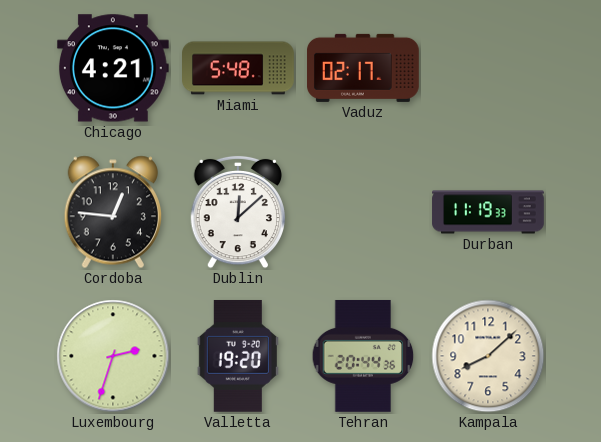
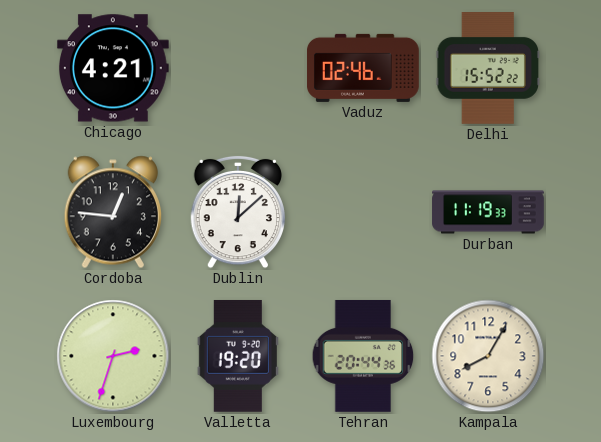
Miami: 5:48 -> none (239, 68)
Vaduz: 02:17 -> 02:46 (364, 68)
Delhi: none -> 15:52 (487, 69)
Kampala: 8:08 -> 8:05 (488, 356)
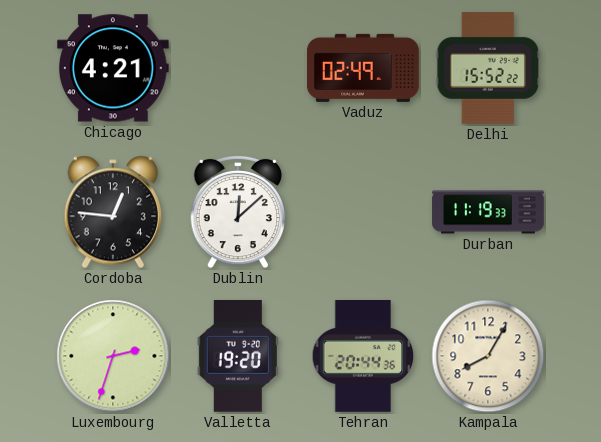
Vaduz: 02:46 -> 02:49 (364, 68)
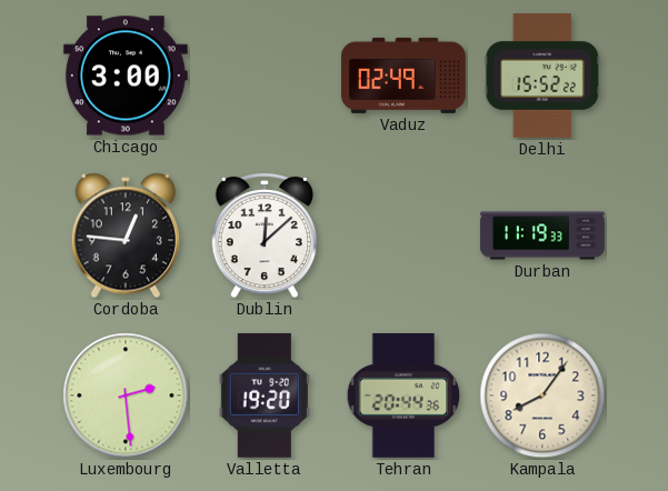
Chicago: 4:21 -> 3:00 (126, 76)
Luxembourg: 2:33 -> 2:29 (126, 395)
Kampala: 8:05 -> 8:06 (542, 395)
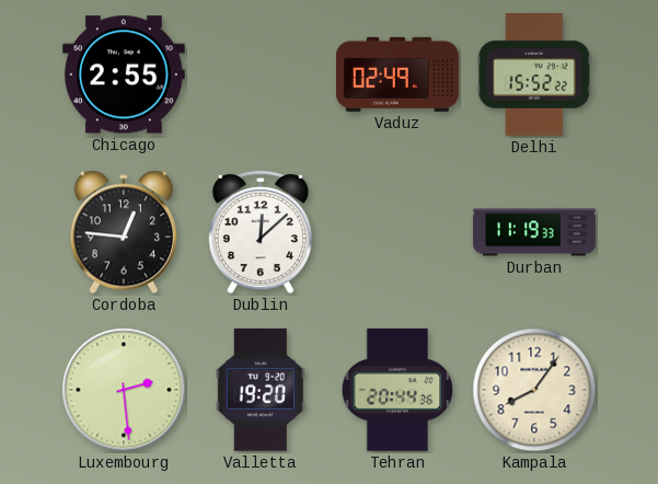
Chicago: 3:00 -> 2:55 (124, 74)
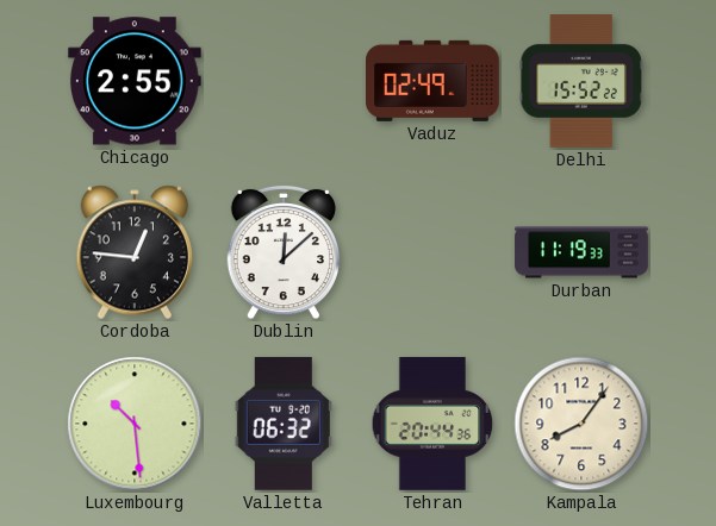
Luxembourg: 2:29 -> 10:29 (135, 424)
Valletta: 19:20 -> 06:32 (284, 424)
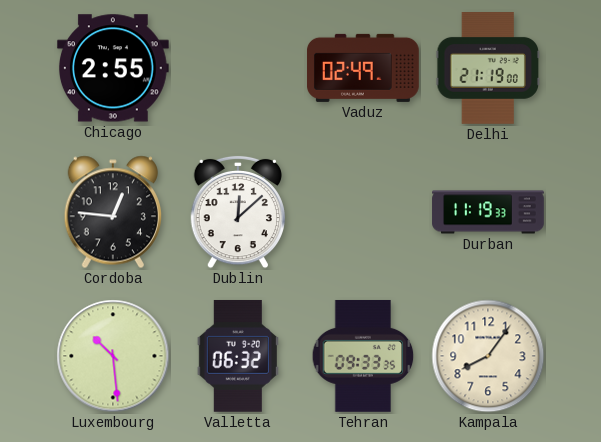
Delhi: 15:52 -> 21:19 (487, 69)
Tehran: 20:44 -> 09:33 (363, 356)
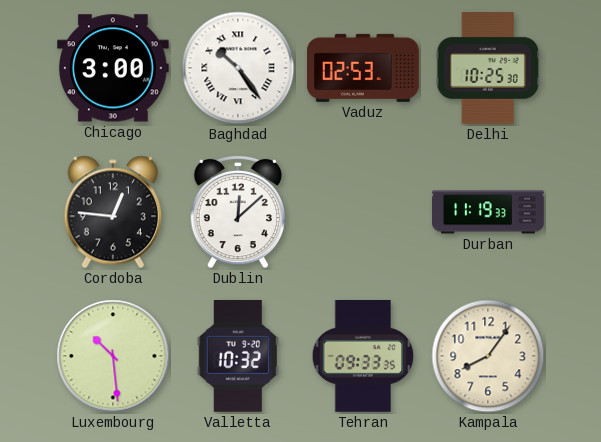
Chicago: 2:55 -> 3:00 (113, 68)
Baghdad: none -> 10:24 (238, 68)
Vaduz: 02:49 -> 02:53 (364, 68)
Delhi: 21:19 -> 10:25 (487, 69)
Valletta: 06:32 -> 10:32 (238, 356)
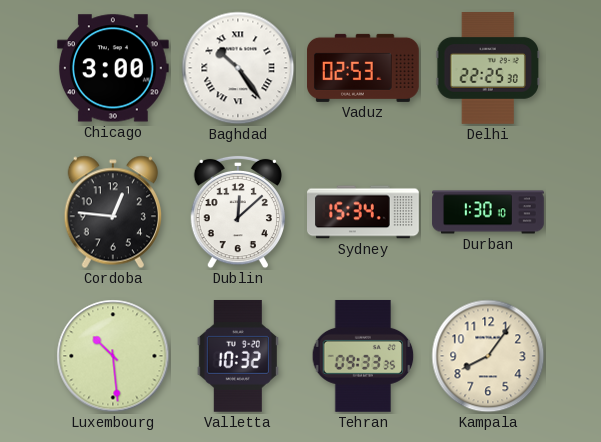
Delhi: 10:25 -> 22:25 (487, 69)
Sydney: none -> 15:34 (363, 212)
Durban: 11:19 -> 1:30 (488, 212)
